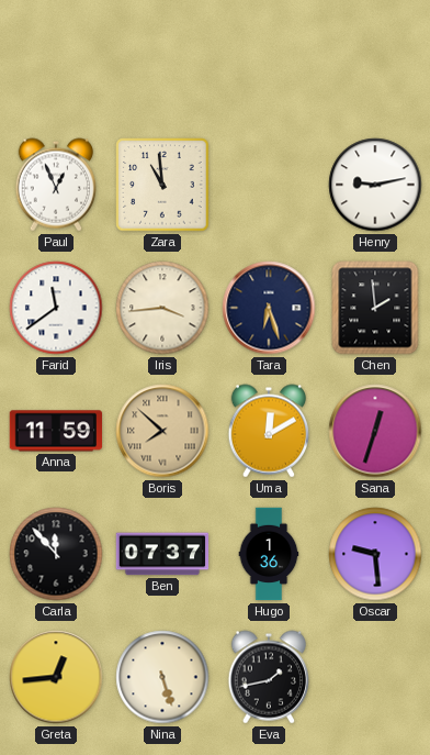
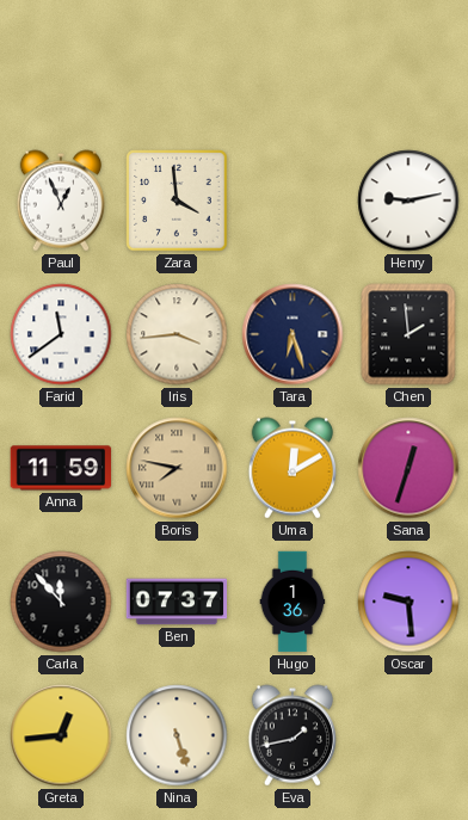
Zara: 10:59 -> 3:59 (177, 201)
Boris: 7:52 -> 7:47 (177, 468)
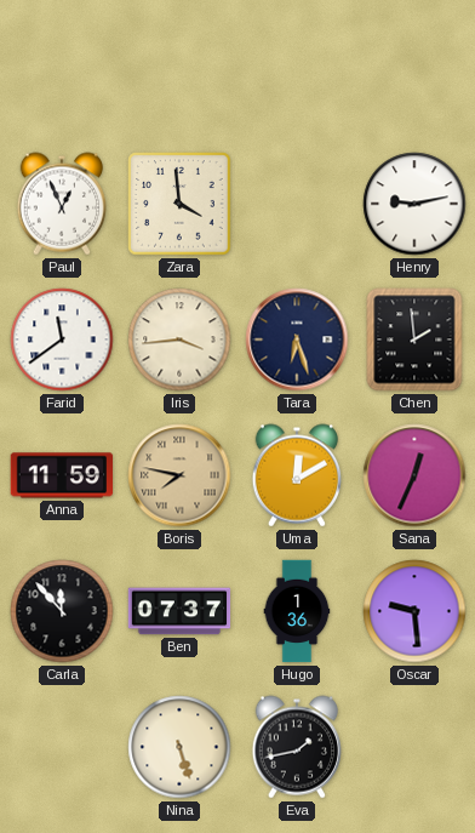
Sana: 12:33 -> 12:34 (414, 475)
Greta: 12:44 -> none (61, 735)
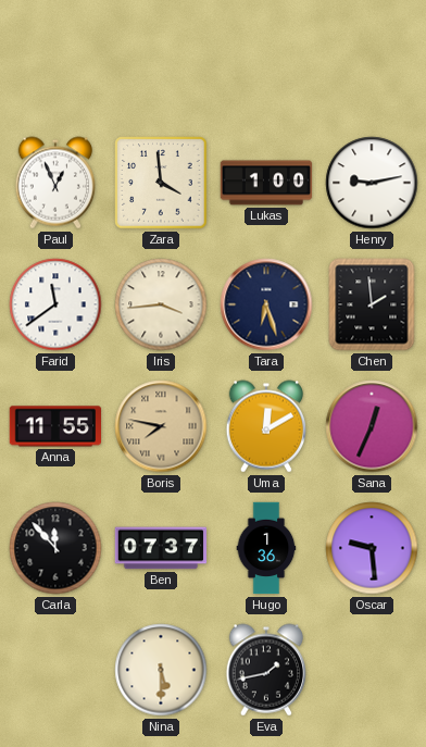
Lukas: none -> 1:00 (266, 183)
Anna: 11:59 -> 11:55 (55, 426)
Nina: 5:27 -> 5:30 (161, 670)
